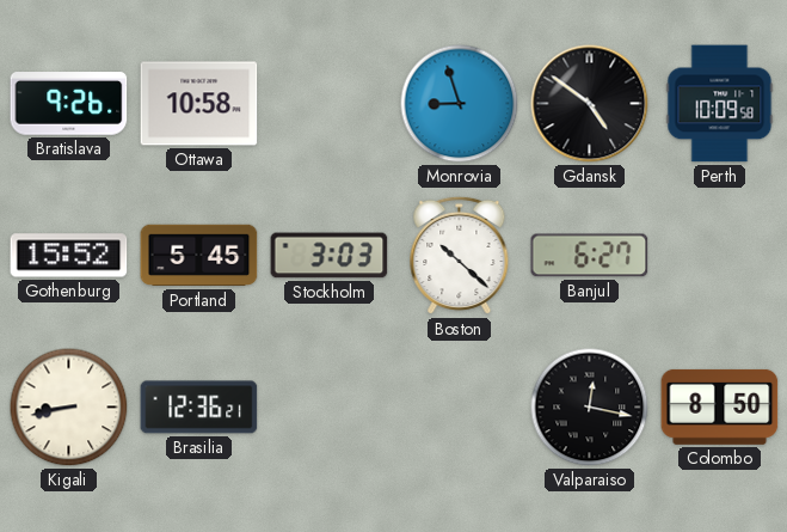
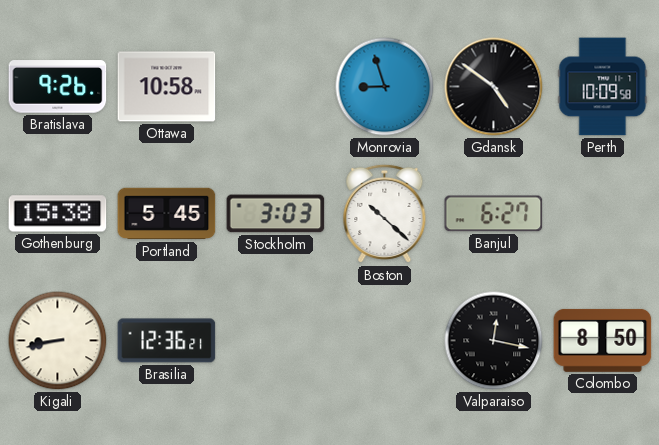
Gothenburg: 15:52 -> 15:38 (58, 214)
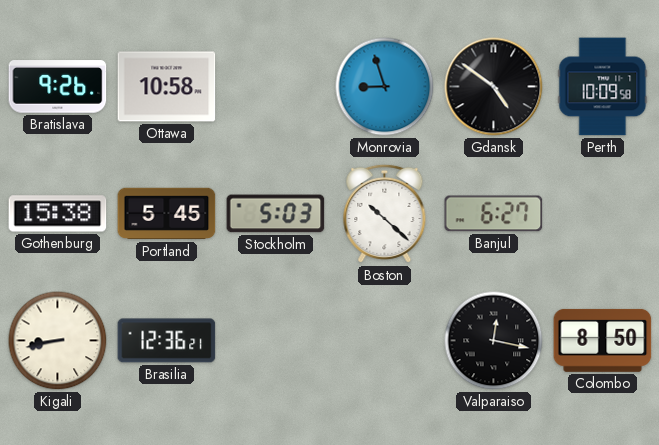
Stockholm: 3:03 -> 5:03 (276, 214)
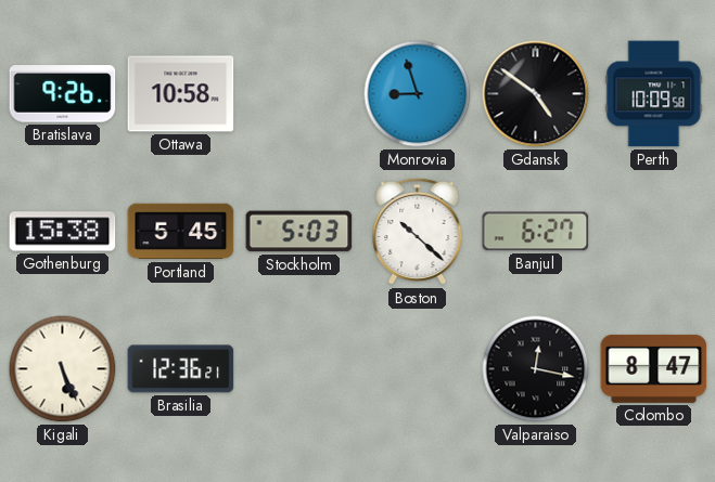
Kigali: 8:43 -> 5:26 (63, 369)
Colombo: 8:50 -> 8:47 (654, 368)
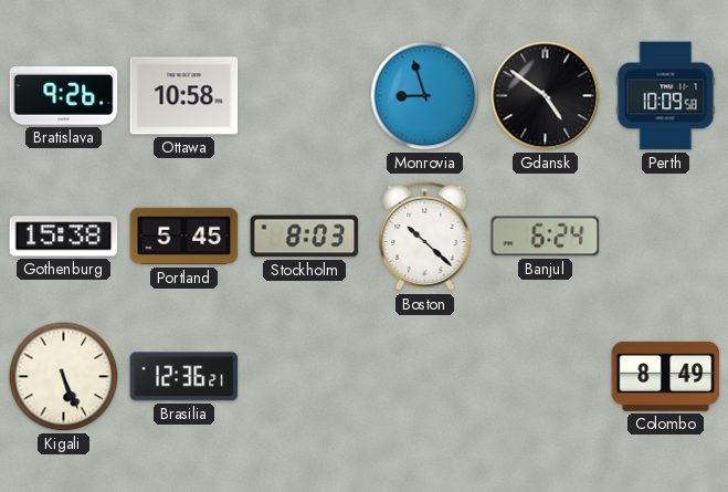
Stockholm: 5:03 -> 8:03 (305, 237)
Banjul: 6:27 -> 6:24 (546, 237)
Valparaiso: 12:17 -> none (536, 369)
Colombo: 8:47 -> 8:49 (666, 376)
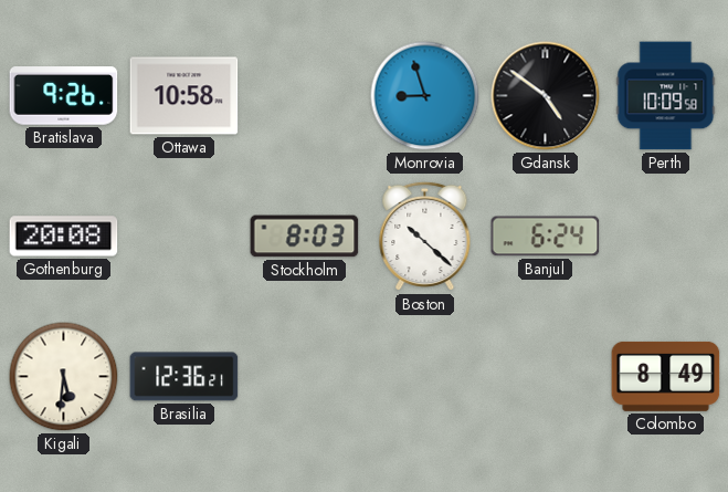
Gothenburg: 15:38 -> 20:08 (64, 237)
Portland: 5:45 -> none (184, 237)
Kigali: 5:26 -> 5:31 (64, 377)
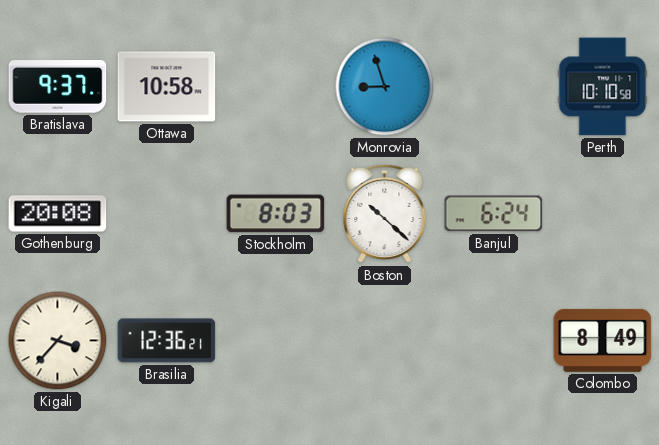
Bratislava: 9:26 -> 9:37 (58, 87)
Gdansk: 4:51 -> none (546, 96)
Perth: 10:09 -> 10:10 (603, 87)
Kigali: 5:31 -> 3:37 (58, 341)
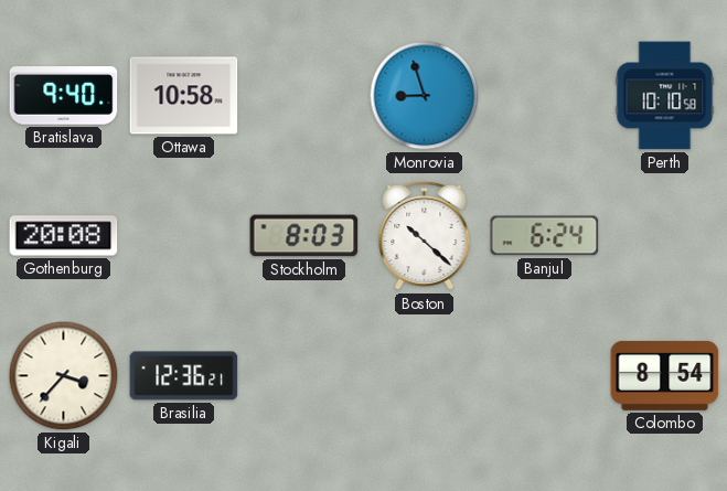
Bratislava: 9:37 -> 9:40 (64, 96)
Colombo: 8:49 -> 8:54 (665, 375)
